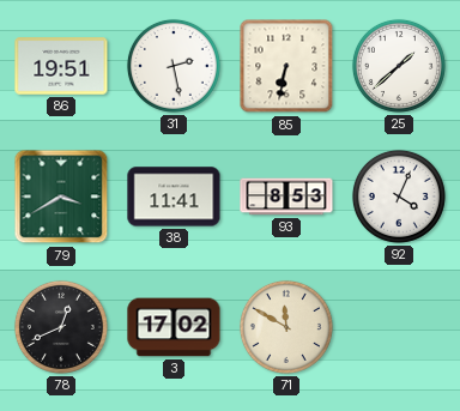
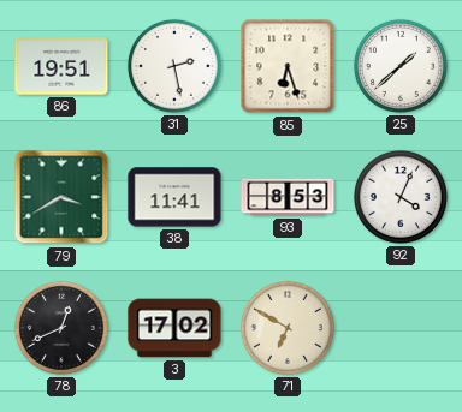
85: 6:32 -> 6:27 (288, 66)
71: 11:50 -> 6:50 (288, 328)
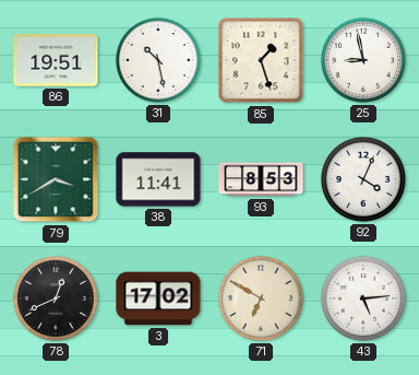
31: 2:28 -> 10:28 (158, 60)
85: 6:27 -> 1:27 (261, 60)
25: 1:38 -> 8:58 (363, 60)
43: none -> 5:14 (363, 298)
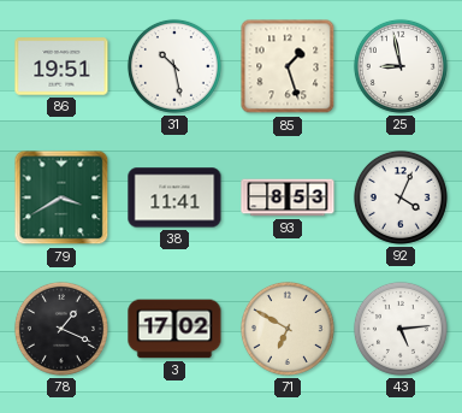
78: 12:41 -> 1:19 (61, 329)
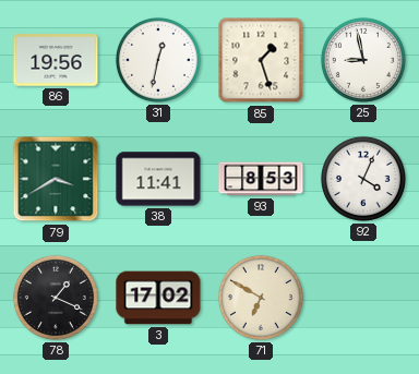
86: 19:51 -> 19:56 (56, 60)
31: 10:28 -> 12:32 (158, 60)
43: 5:14 -> none (401, 329)
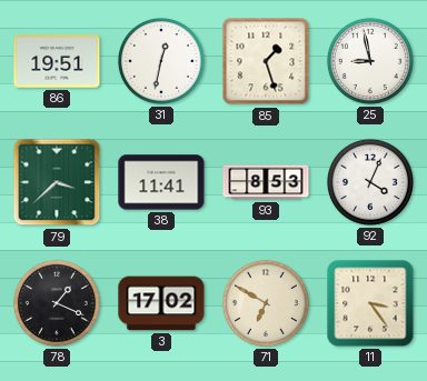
86: 19:56 -> 19:51 (57, 61)
79: 3:40 -> 3:38 (57, 182)
11: none -> 3:24 (370, 303)
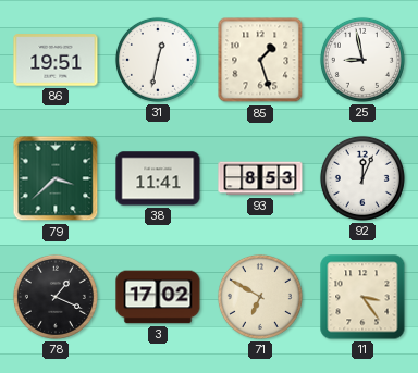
92: 4:04 -> 12:04 (362, 178)
